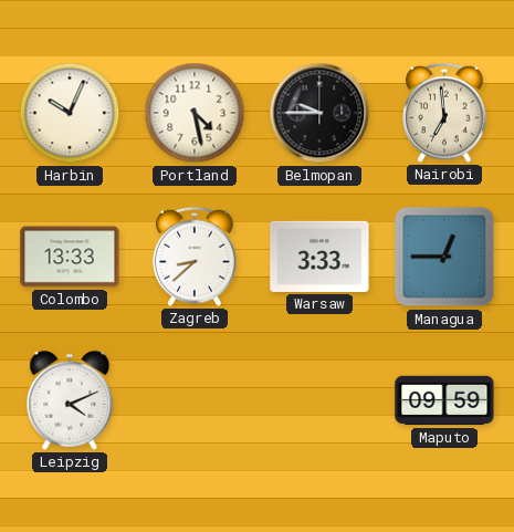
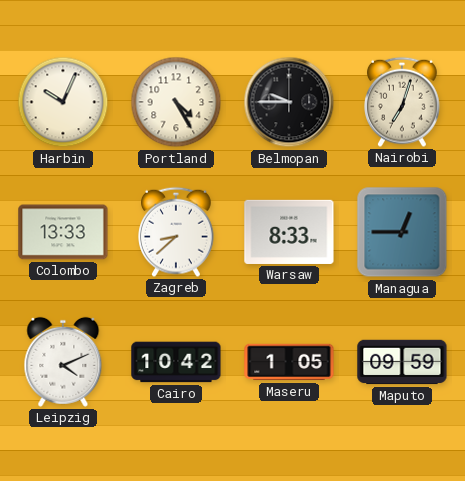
Portland: 4:28 -> 4:25 (176, 102)
Nairobi: 6:59 -> 7:03 (403, 102)
Warsaw: 3:33 -> 8:33 (289, 232)
Cairo: none -> 10:42 (176, 362)
Maseru: none -> 1:05 (289, 362)
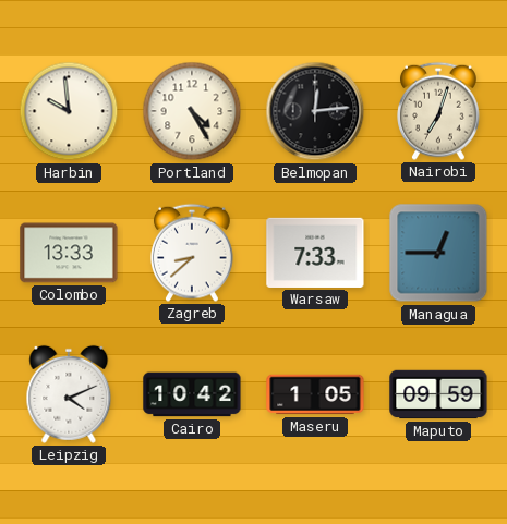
Harbin: 10:04 -> 9:59 (69, 111)
Belmopan: 9:45 -> 12:14 (315, 111)
Warsaw: 8:33 -> 7:33 (315, 253)
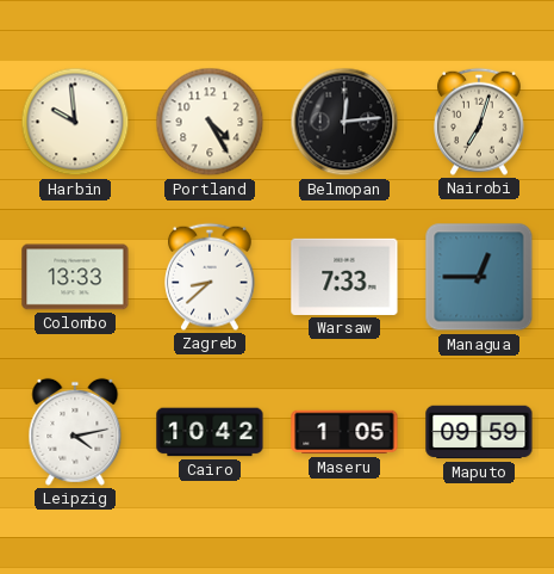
Leipzig: 4:11 -> 4:13 (75, 432)
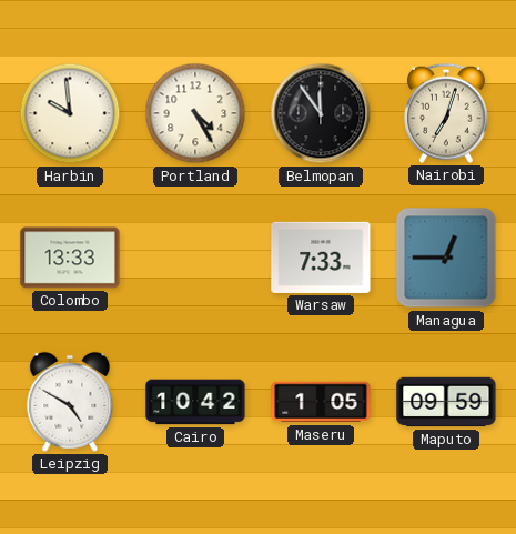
Belmopan: 12:14 -> 11:54 (321, 113)
Zagreb: 8:38 -> none (211, 277)
Leipzig: 4:13 -> 4:50 (70, 402)
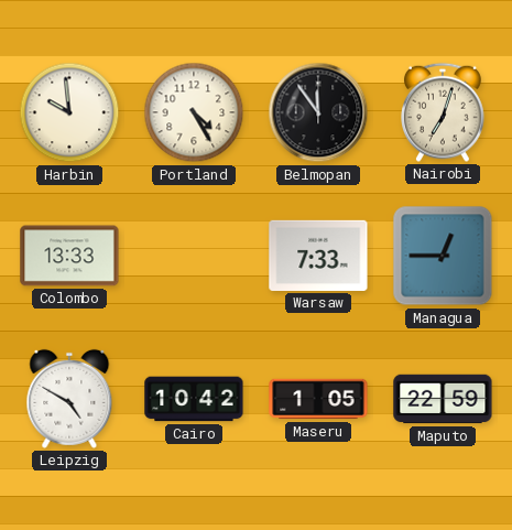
Maputo: 09:59 -> 22:59 (443, 399)
